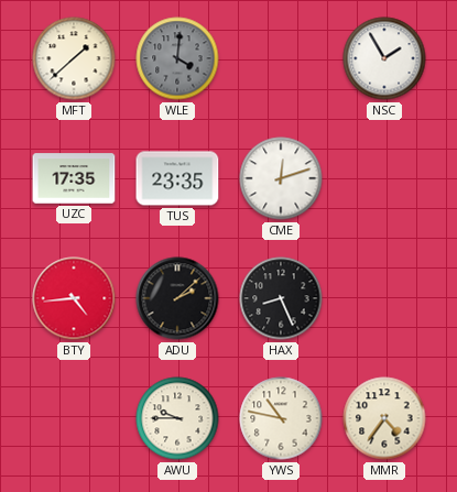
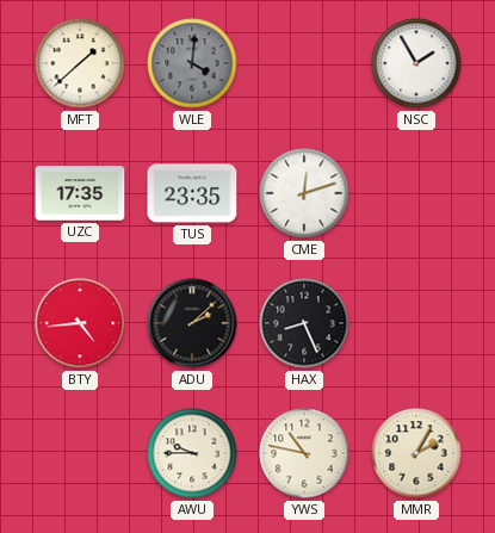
MMR: 4:36 -> 2:05 (416, 453)
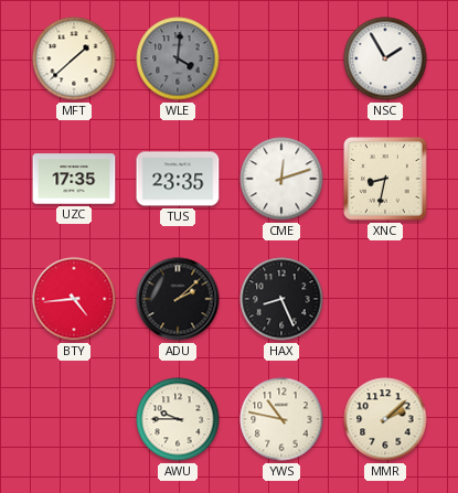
XNC: none -> 8:32 (385, 179)
MMR: 2:05 -> 2:08 (385, 419)
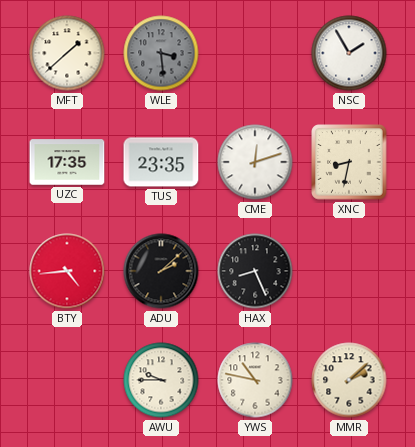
WLE: 4:01 -> 3:29 (161, 53)
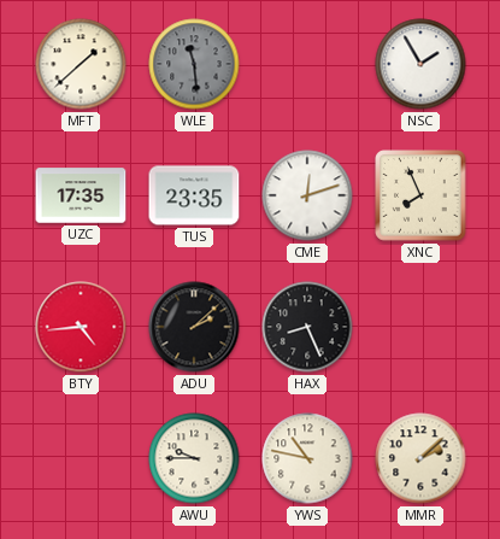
WLE: 3:29 -> 11:29 (194, 64)
XNC: 8:32 -> 7:56 (420, 195)
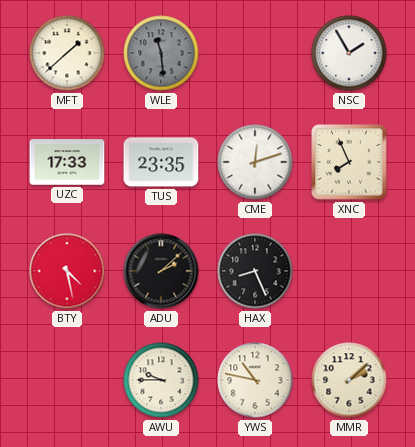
UZC: 17:35 -> 17:33 (67, 162)
BTY: 4:44 -> 4:28 (67, 271)
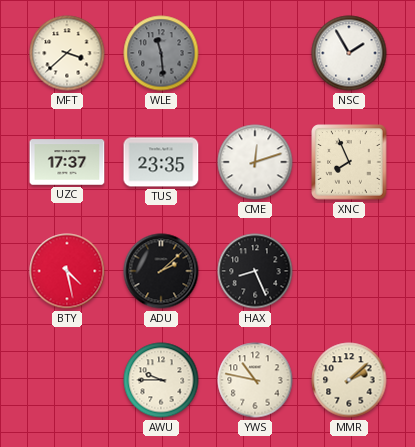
MFT: 1:38 -> 3:38 (67, 53)
UZC: 17:33 -> 17:37 (67, 162)
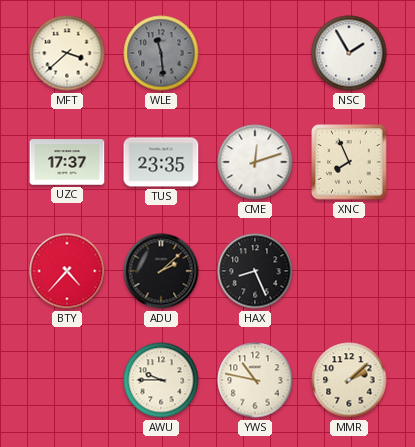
BTY: 4:28 -> 4:37 (67, 271)
